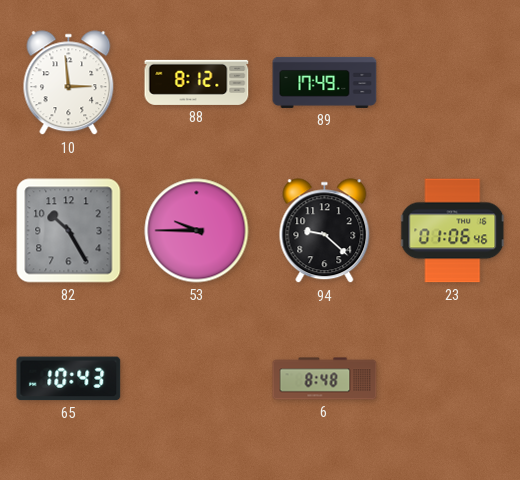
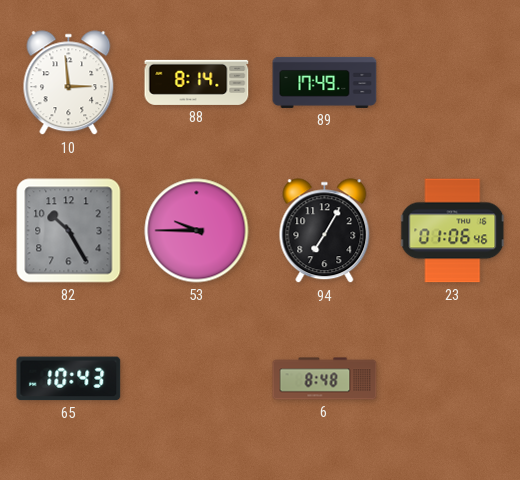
88: 8:12 -> 8:14 (197, 82)
94: 9:22 -> 7:05 (325, 231)
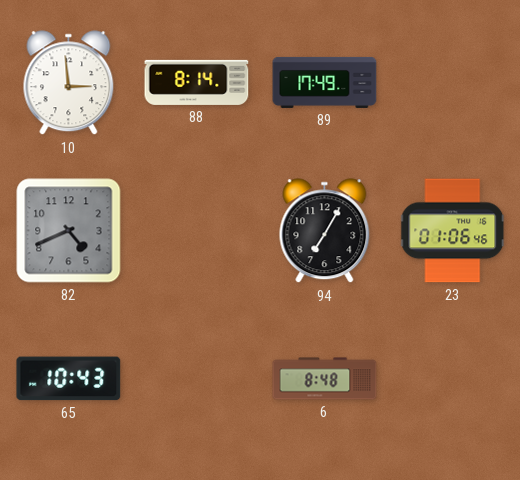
82: 10:25 -> 4:41 (69, 231)
53: 9:45 -> none (197, 231)
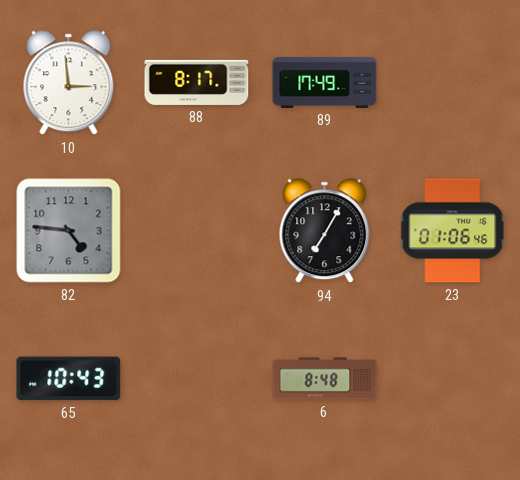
88: 8:14 -> 8:17 (197, 82)
82: 4:41 -> 4:46 (69, 231)
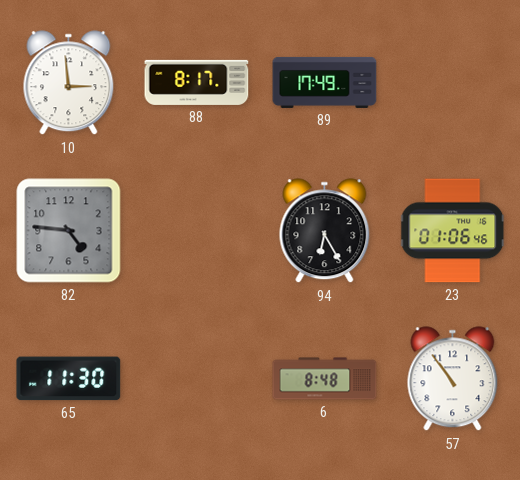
94: 7:05 -> 6:25 (325, 231)
65: 10:43 -> 11:30 (69, 379)
57: none -> 10:54 (453, 379)
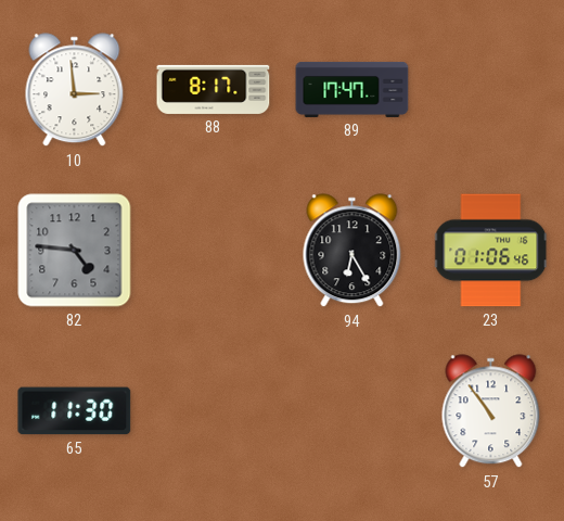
89: 17:49 -> 17:47 (352, 89)
6: 8:48 -> none (325, 379)
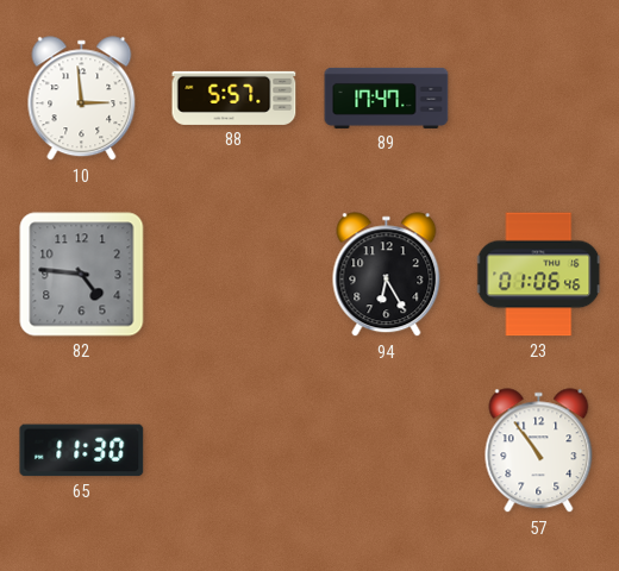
88: 8:17 -> 5:57 (235, 98)
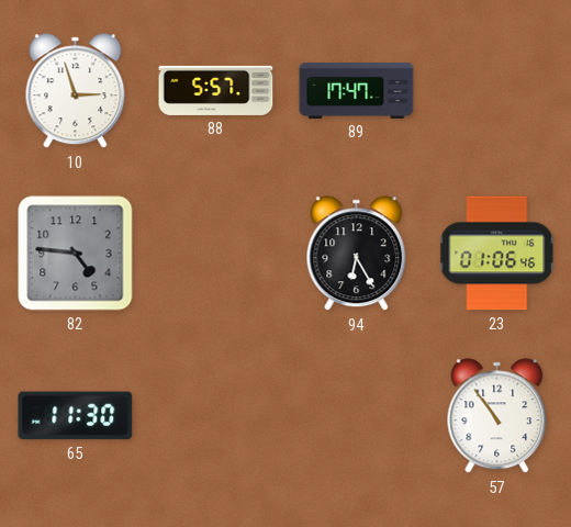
10: 2:59 -> 2:57 (76, 91)
